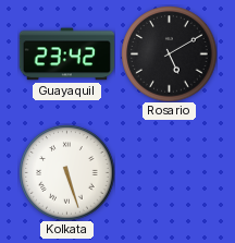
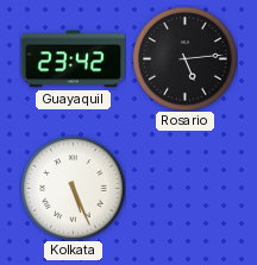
Rosario: 5:10 -> 5:14 (184, 58)
Kolkata: 5:27 -> 5:26 (73, 188)
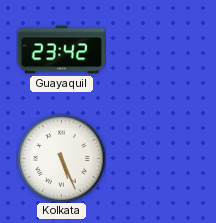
Rosario: 5:14 -> none (184, 58)
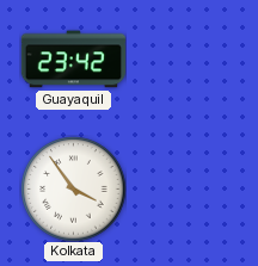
Kolkata: 5:26 -> 3:54 (73, 188)
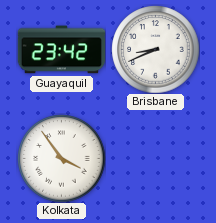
Brisbane: none -> 8:41 (155, 49)
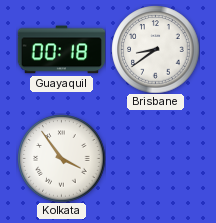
Guayaquil: 23:42 -> 00:18 (61, 50)
Brisbane: 8:41 -> 8:39 (155, 49)
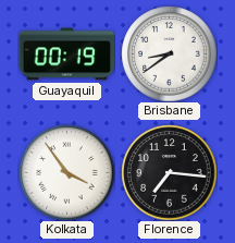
Guayaquil: 00:18 -> 00:19 (66, 54)
Florence: none -> 7:16 (169, 172)
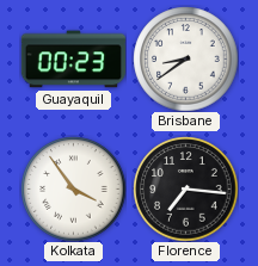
Guayaquil: 00:19 -> 00:23 (73, 60)
